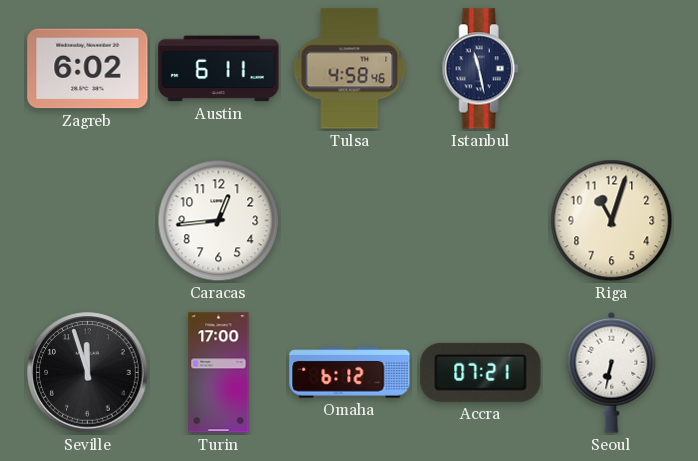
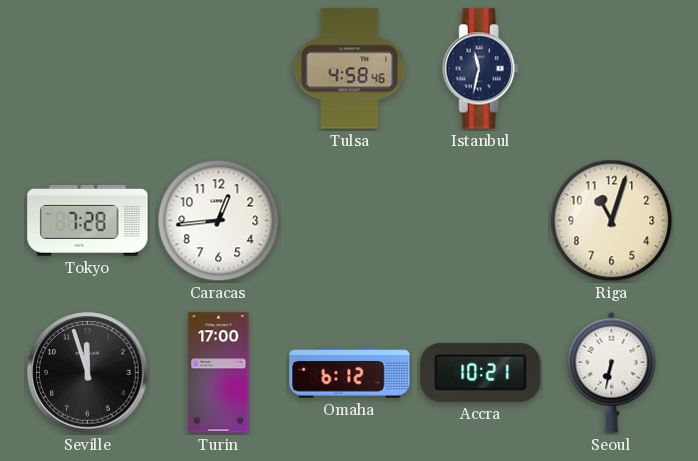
Zagreb: 6:02 -> none (88, 69)
Austin: 6:11 -> none (219, 69)
Istanbul: 11:28 -> 11:32 (480, 69)
Tokyo: none -> 7:28 (88, 220)
Accra: 07:21 -> 10:21 (481, 372)
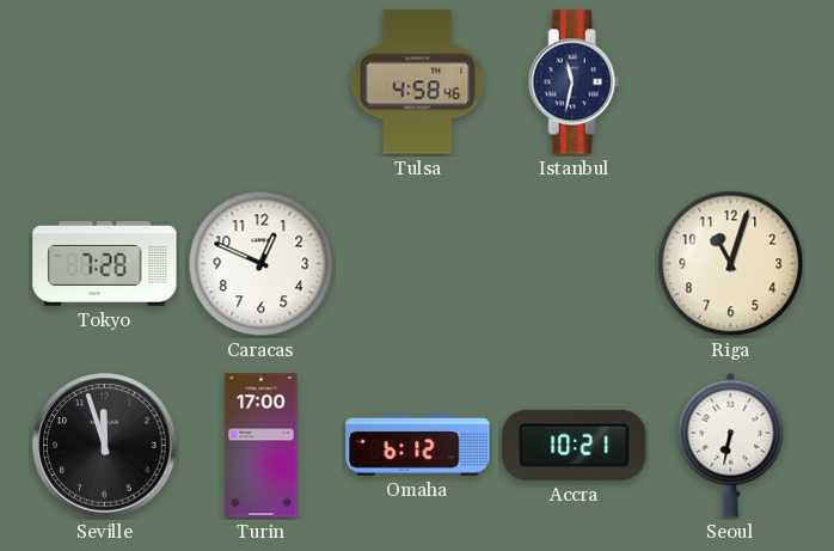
Caracas: 12:44 -> 12:49 (262, 264)
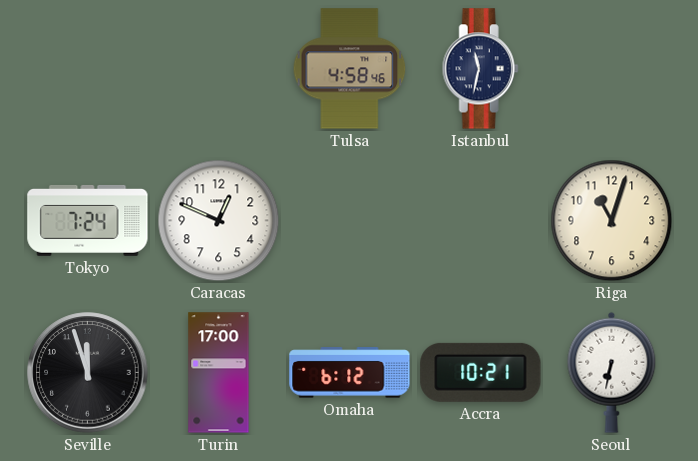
Tokyo: 7:28 -> 7:24 (88, 220)
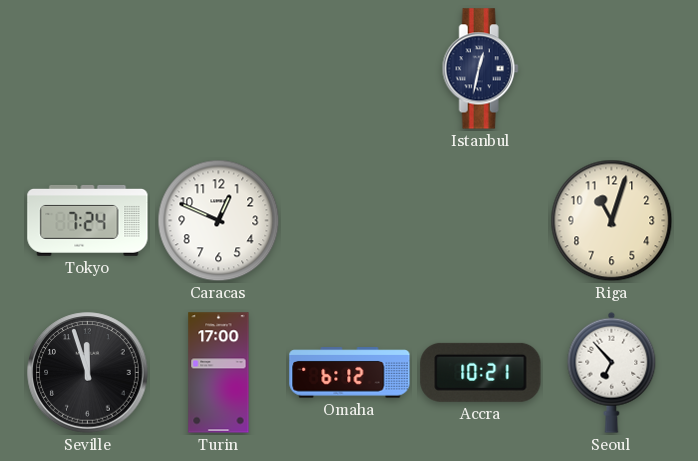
Tulsa: 4:58 -> none (350, 69)
Istanbul: 11:32 -> 12:32 (480, 69)
Seoul: 6:32 -> 6:53 (612, 372)
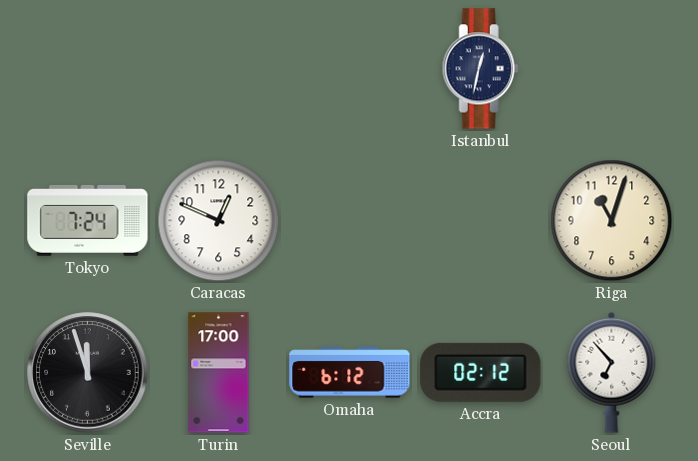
Accra: 10:21 -> 02:12 (481, 372)
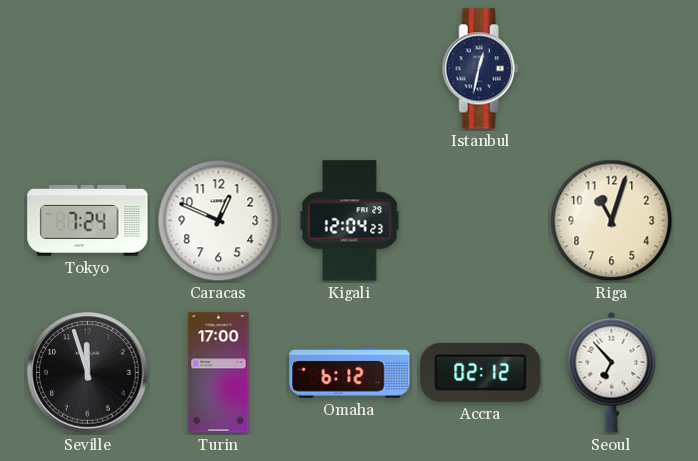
Kigali: none -> 12:04 (350, 221)
